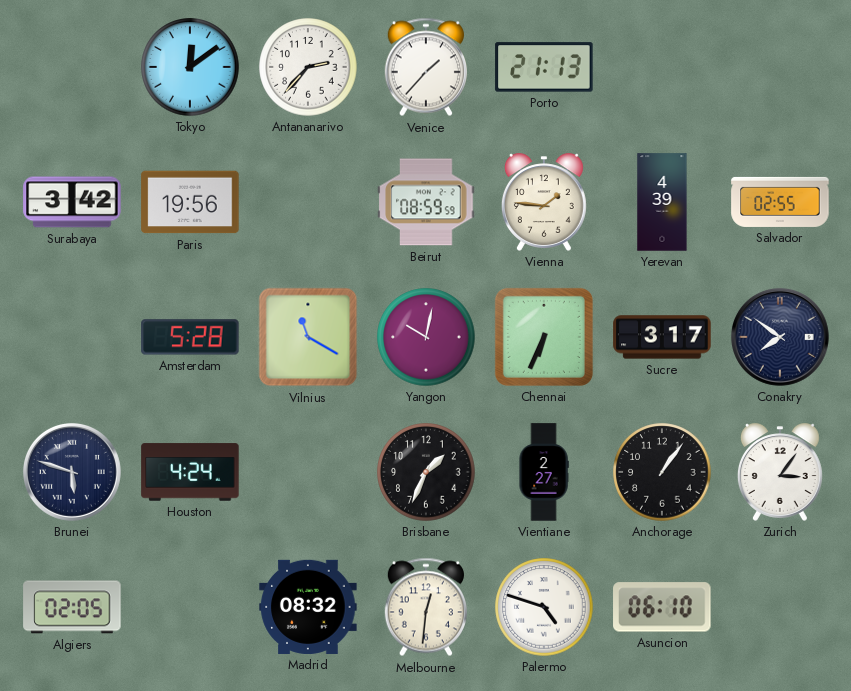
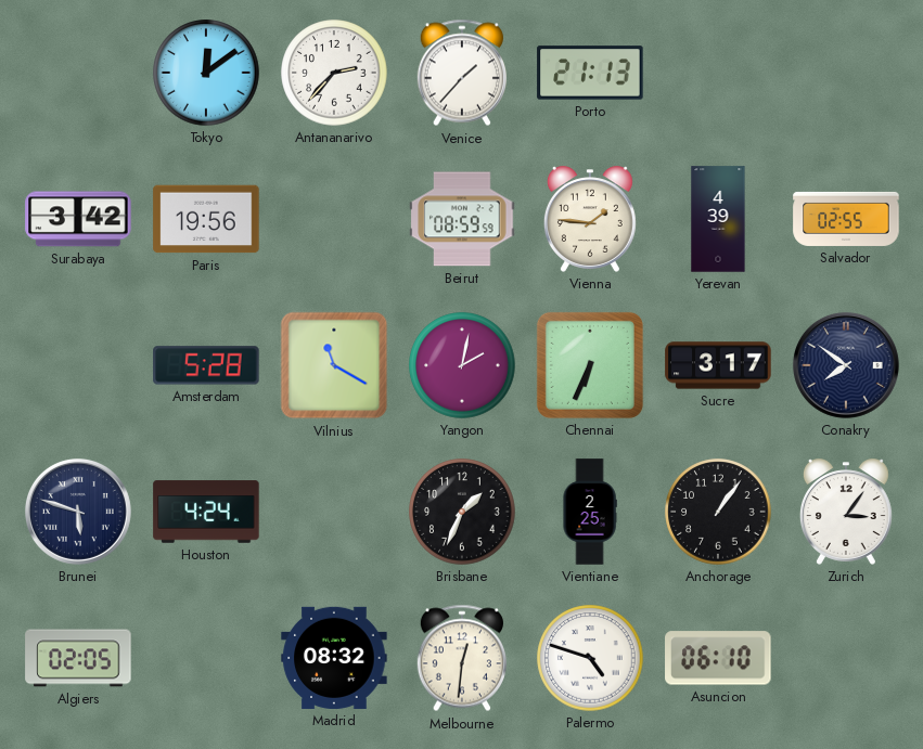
Yangon: 10:02 -> 2:02 (462, 365)
Vientiane: 2:27 -> 2:25 (590, 512)
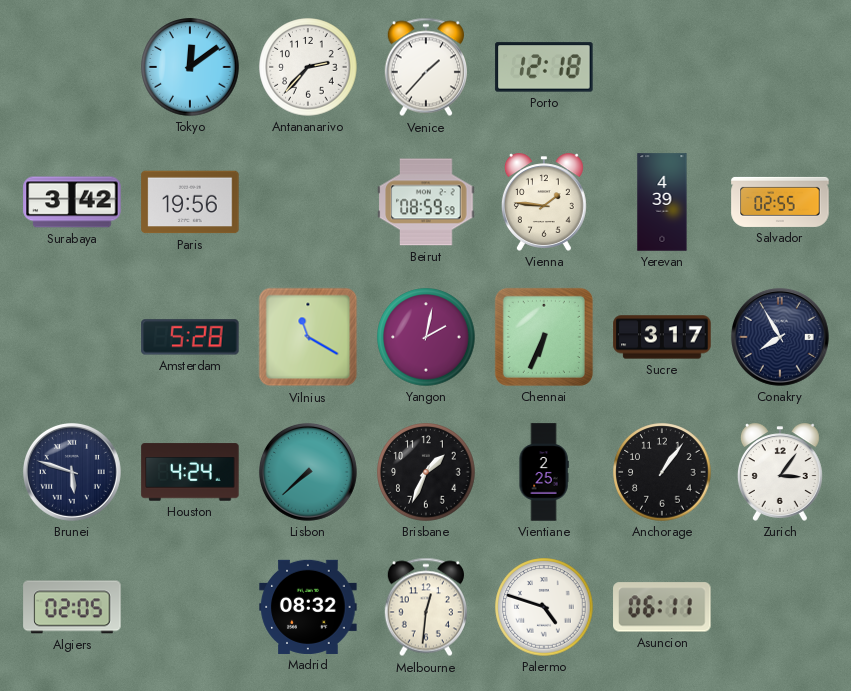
Porto: 21:13 -> 12:18 (544, 67)
Conakry: 7:51 -> 7:55 (780, 337)
Lisbon: none -> 7:38 (308, 472)
Asuncion: 06:10 -> 06:11 (662, 607)
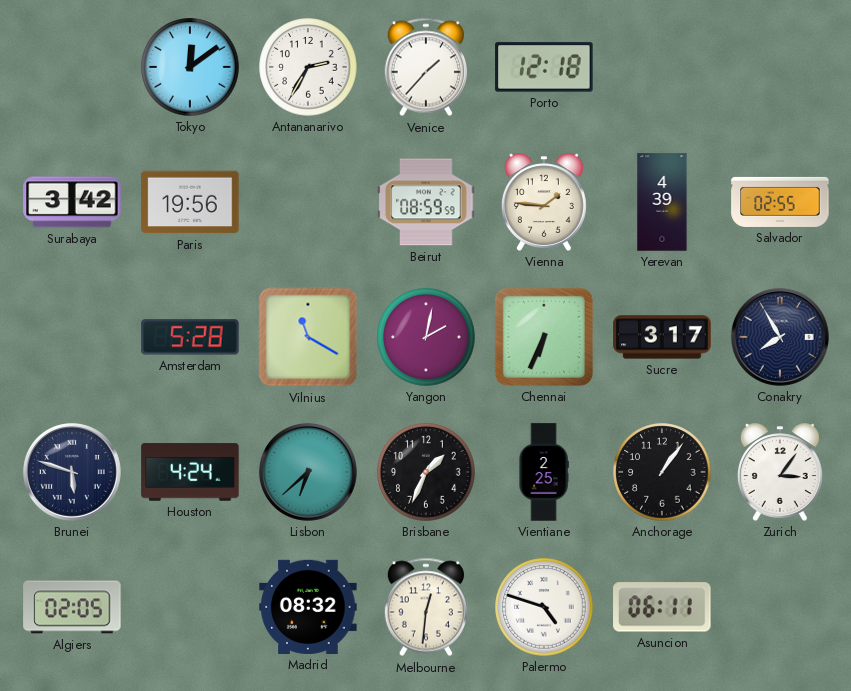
Antananarivo: 2:37 -> 2:35 (308, 67)
Lisbon: 7:38 -> 6:38 (308, 472)
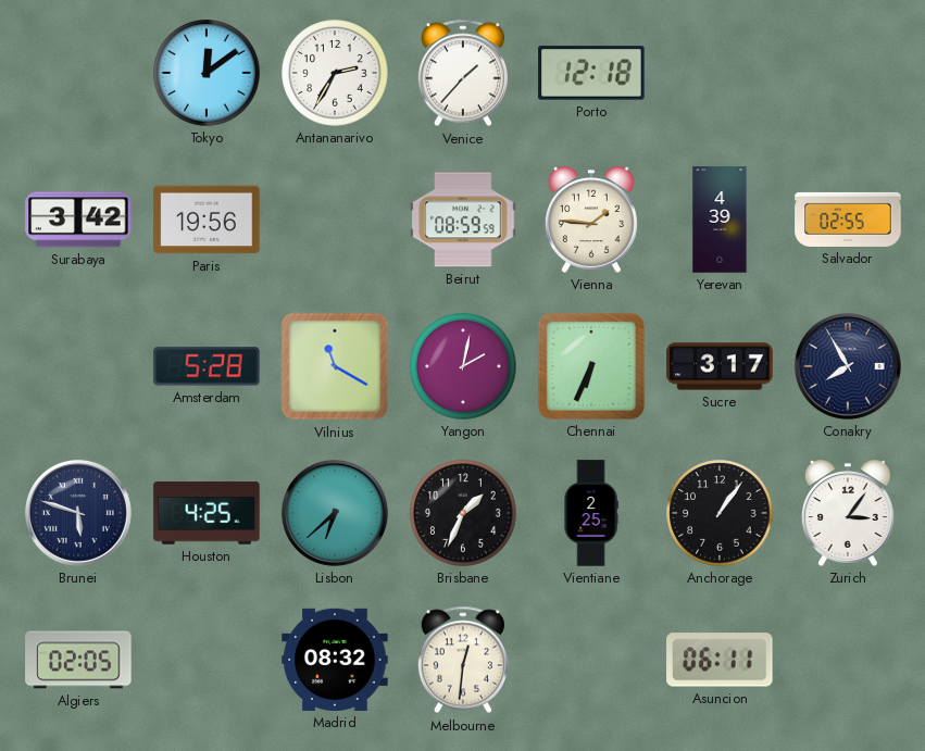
Houston: 4:24 -> 4:25 (207, 513)
Palermo: 4:48 -> none (544, 607)
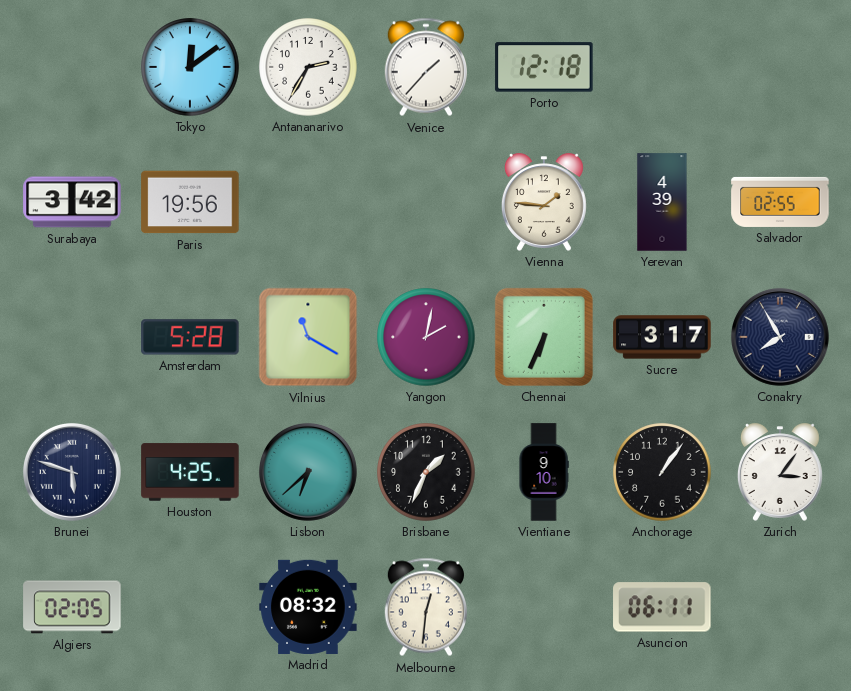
Beirut: 08:59 -> none (463, 220)
Vientiane: 2:25 -> 9:10 (544, 472)
